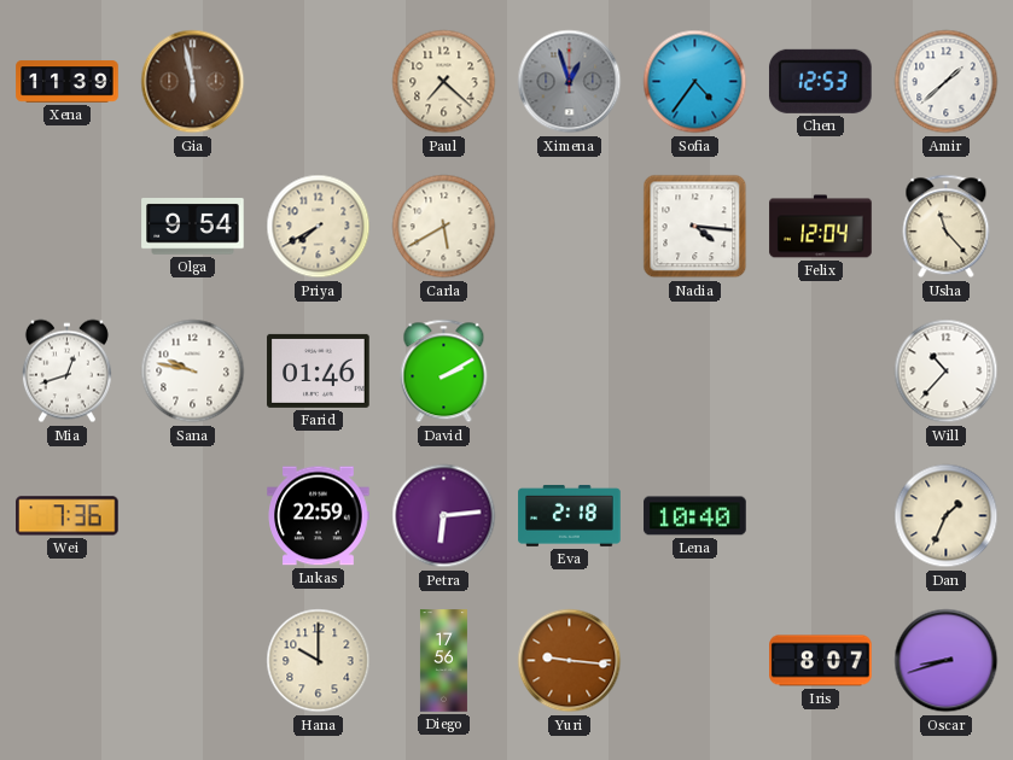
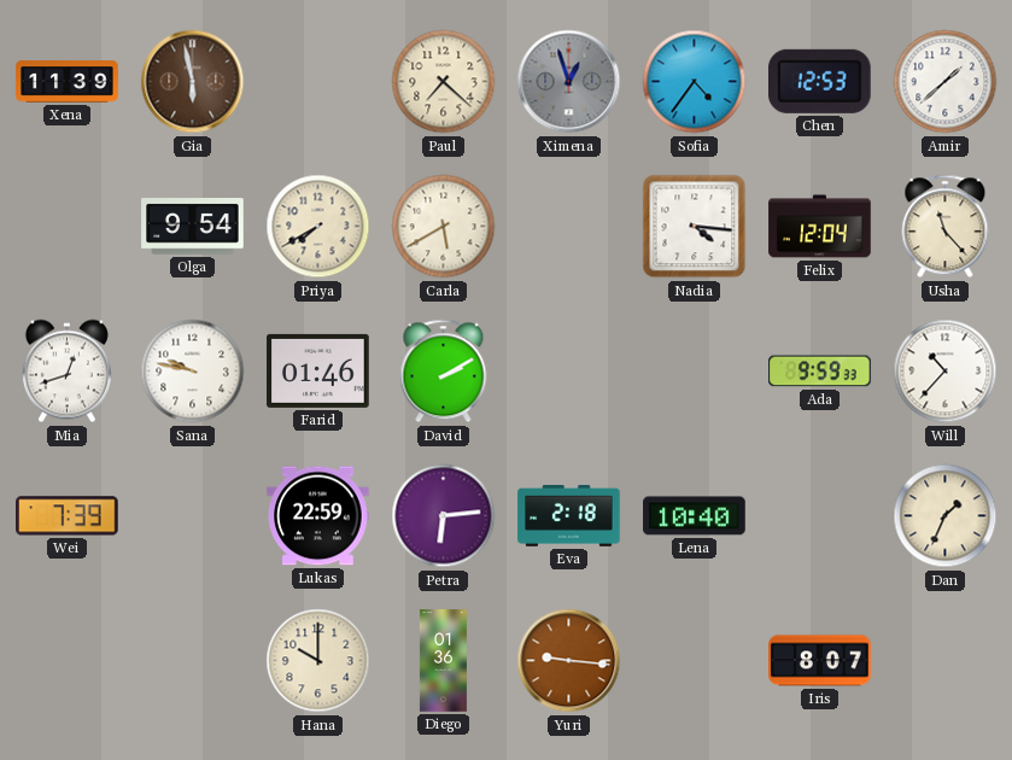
Ada: none -> 9:59 (820, 372)
Wei: 7:36 -> 7:39 (68, 516)
Diego: 17:56 -> 01:36 (443, 661)
Oscar: 8:42 -> none (947, 661)
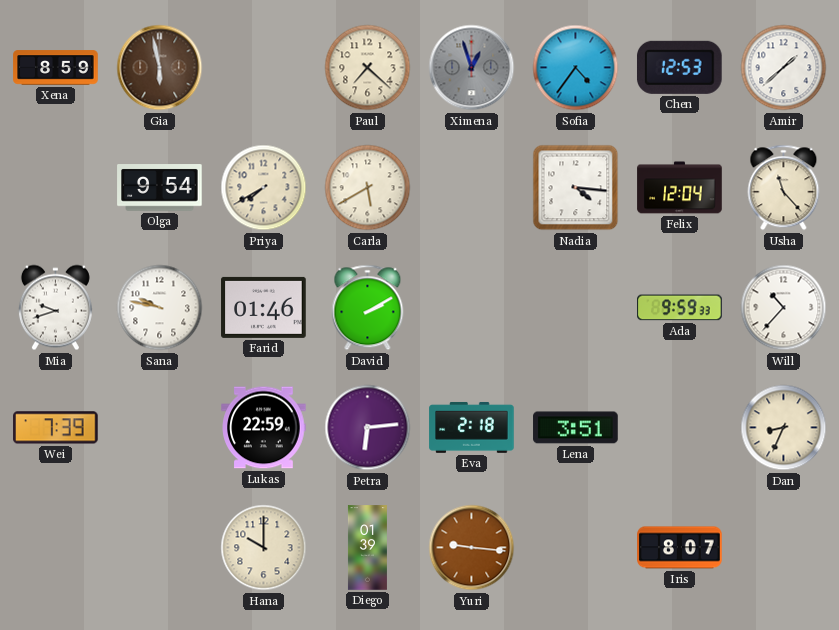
Xena: 11:39 -> 8:59 (56, 68)
Mia: 12:42 -> 9:42 (55, 308)
Lena: 10:40 -> 3:51 (576, 428)
Dan: 1:34 -> 8:34 (784, 428)
Diego: 01:36 -> 01:39 (367, 548)
